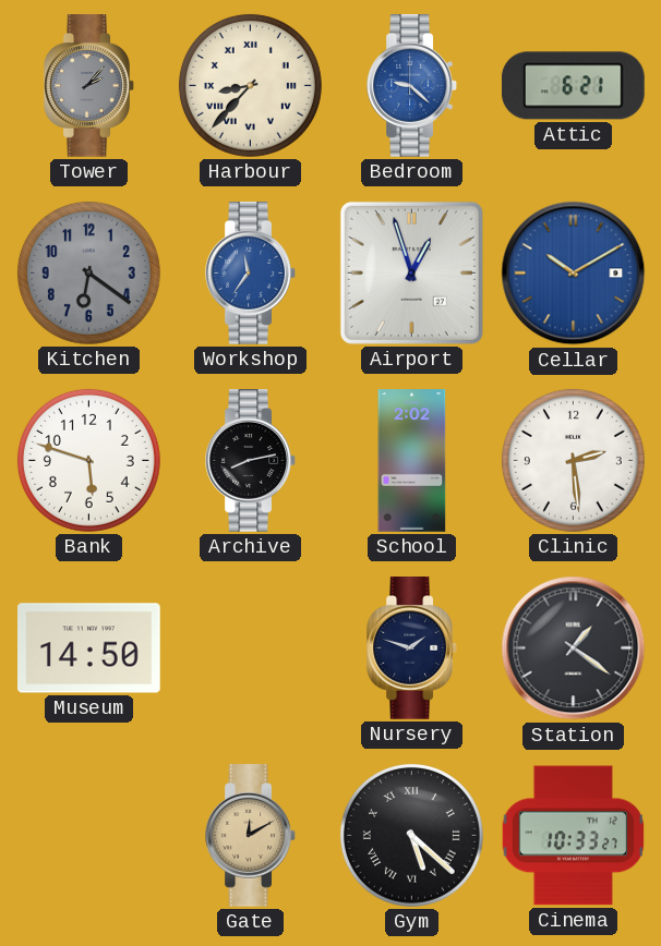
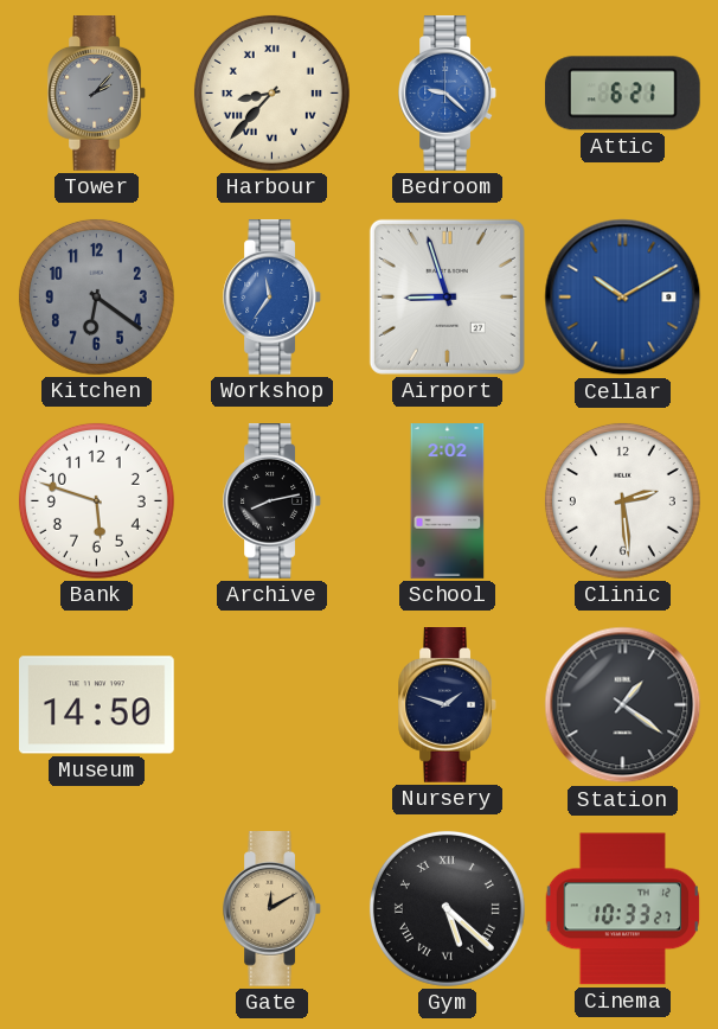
Airport: 12:57 -> 8:57 (447, 296)
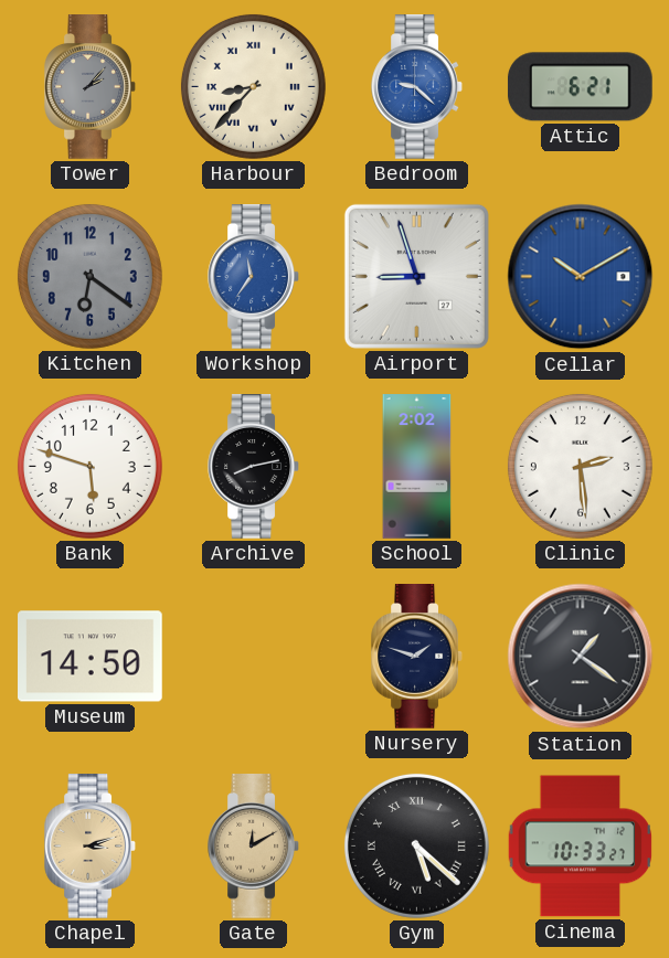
Chapel: none -> 3:12 (89, 847)
